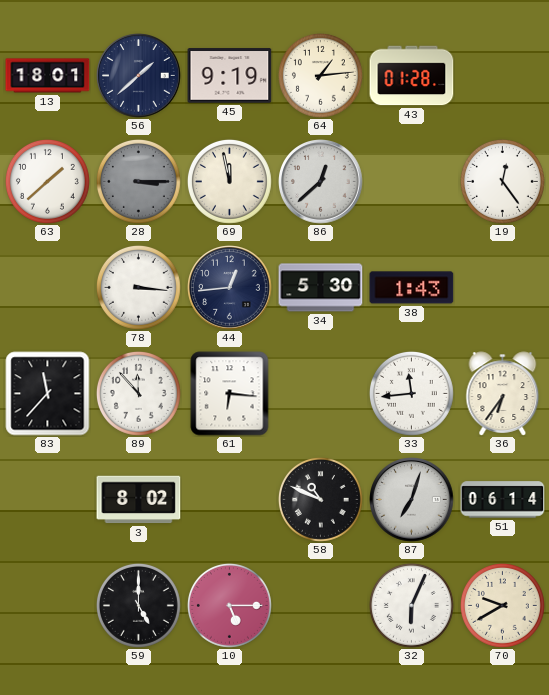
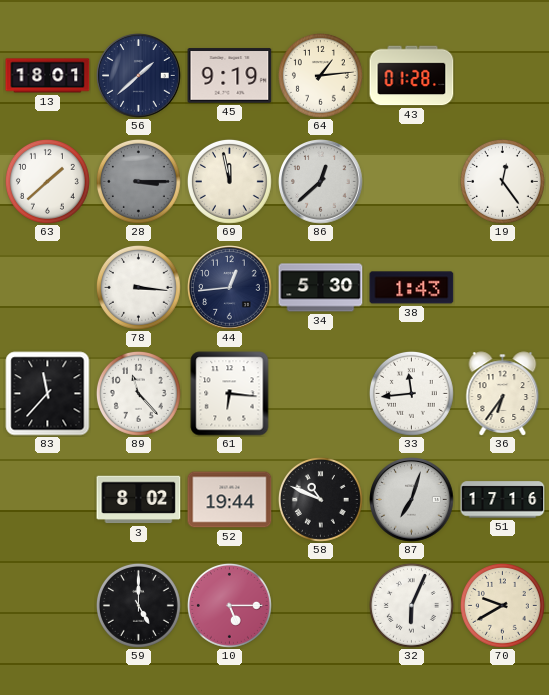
89: 11:53 -> 11:23 (138, 393)
52: none -> 19:44 (230, 500)
51: 06:14 -> 17:16 (503, 500)
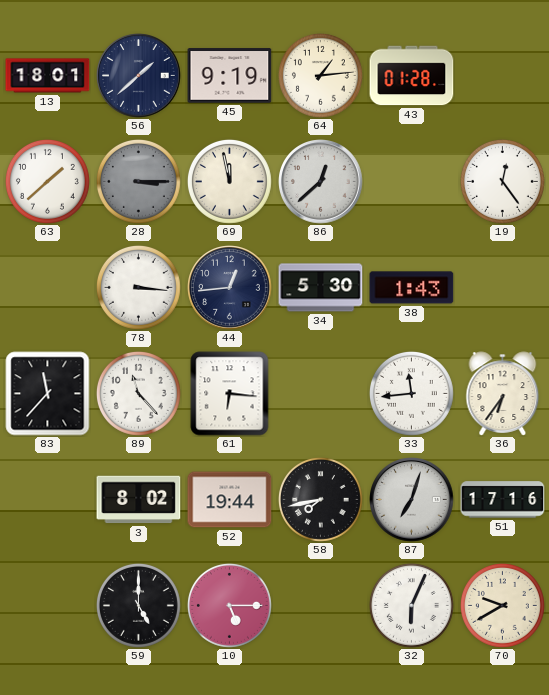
58: 10:49 -> 7:43 (320, 499)
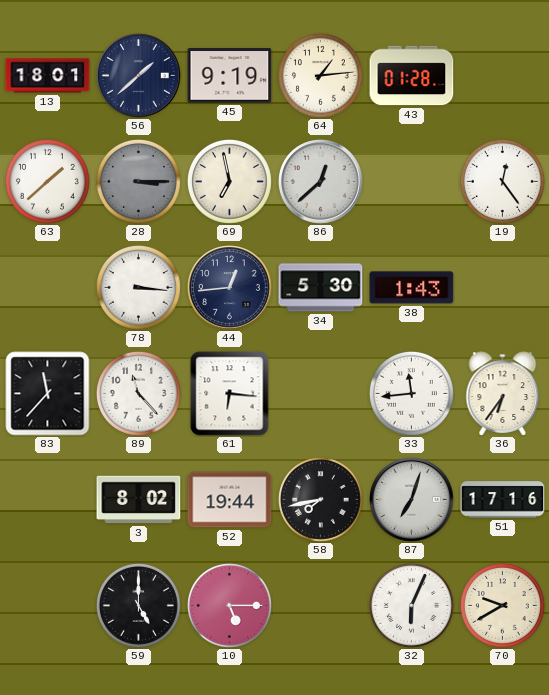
69: 11:58 -> 6:58 (229, 181)
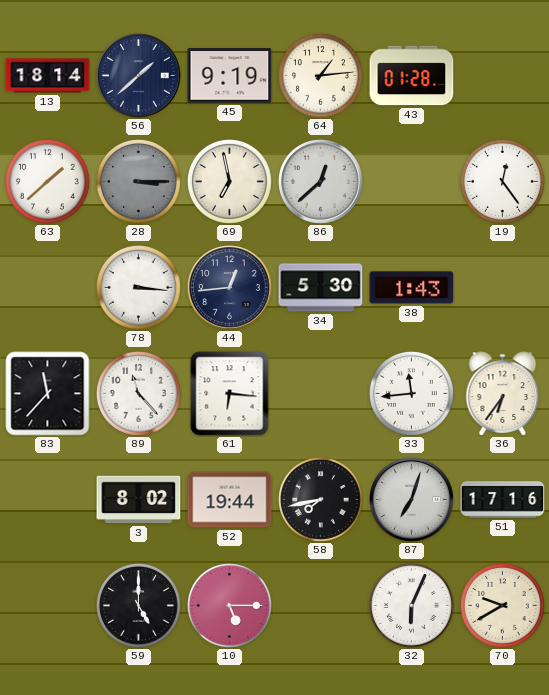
13: 18:01 -> 18:14 (48, 76)
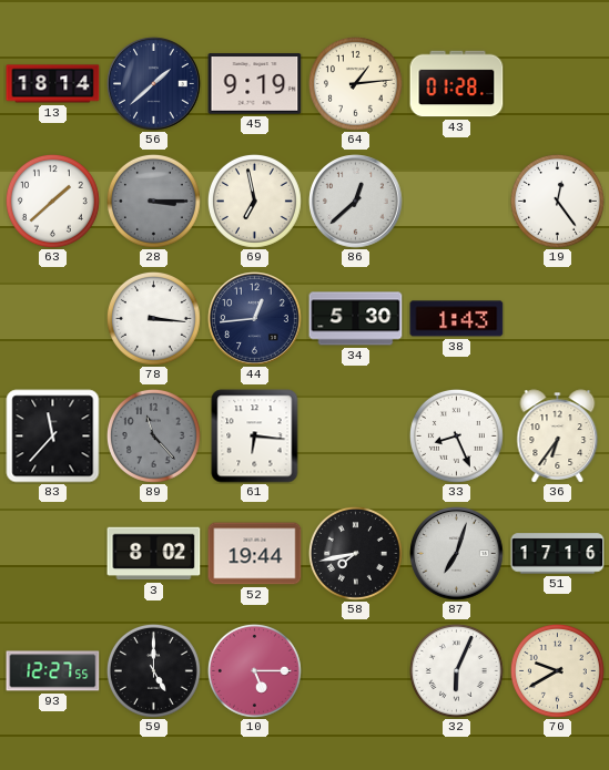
89 dial: white -> grey (153, 435)
33: 11:44 -> 8:26 (456, 435)
93: none -> 12:27 (53, 671)
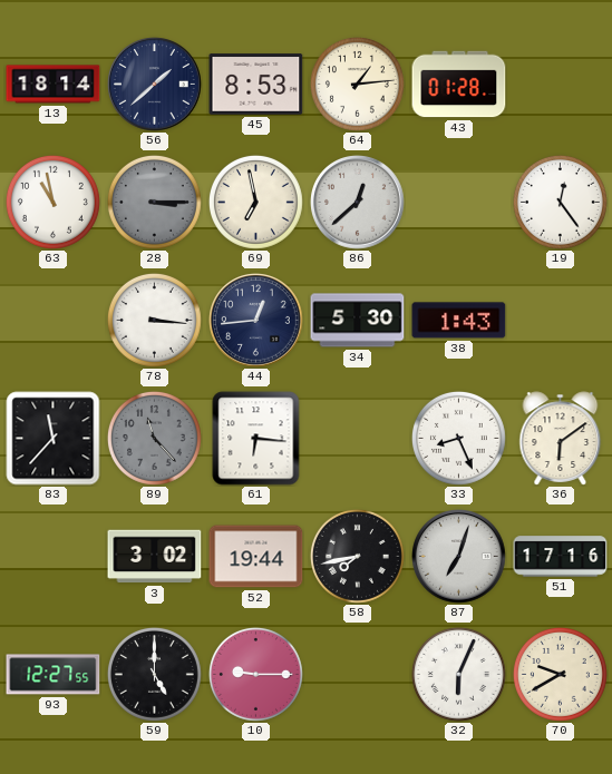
45: 9:19 -> 8:53 (256, 85)
63: 1:38 -> 10:58 (52, 202)
36: 6:36 -> 6:09 (561, 439)
3: 8:02 -> 3:02 (155, 557)
10: 5:15 -> 9:15 (255, 674)
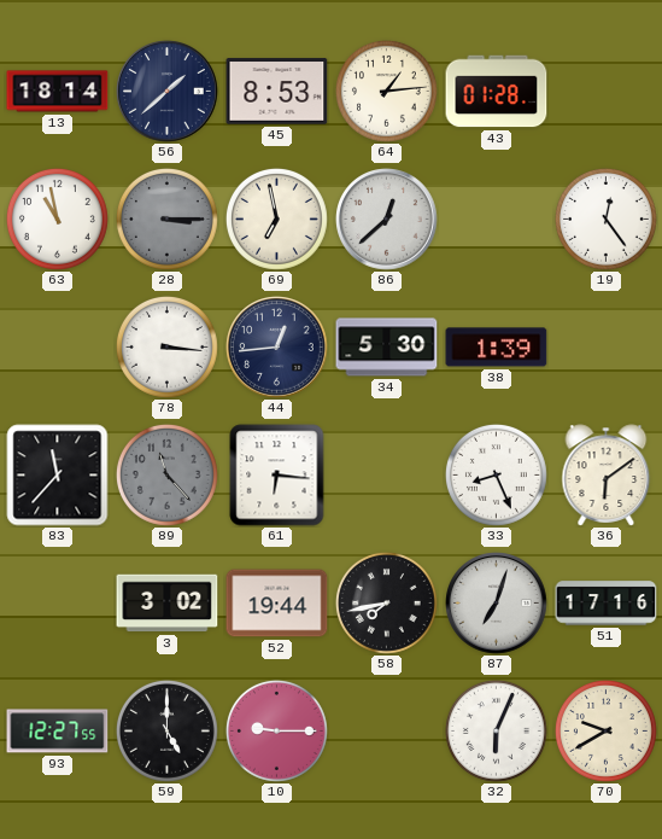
38: 1:43 -> 1:39 (497, 348)
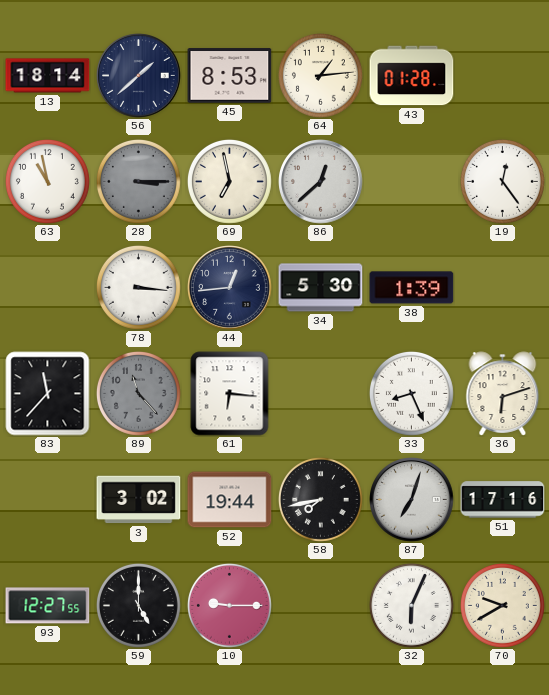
36: 6:09 -> 6:12 (503, 394)
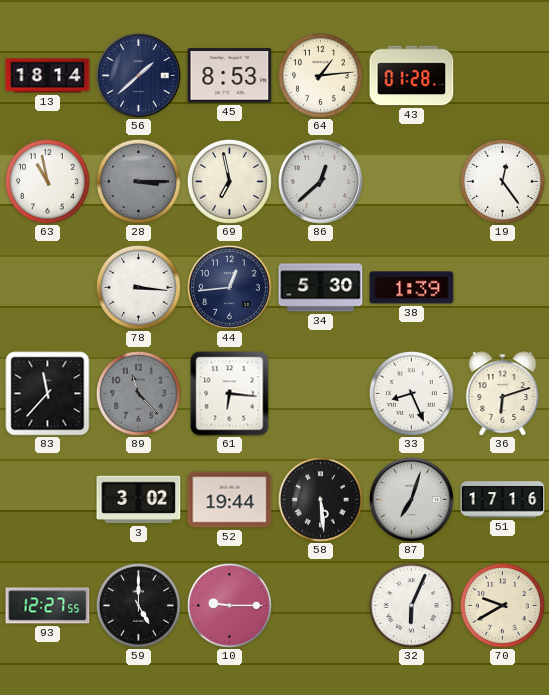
58: 7:43 -> 5:29 (320, 499)
